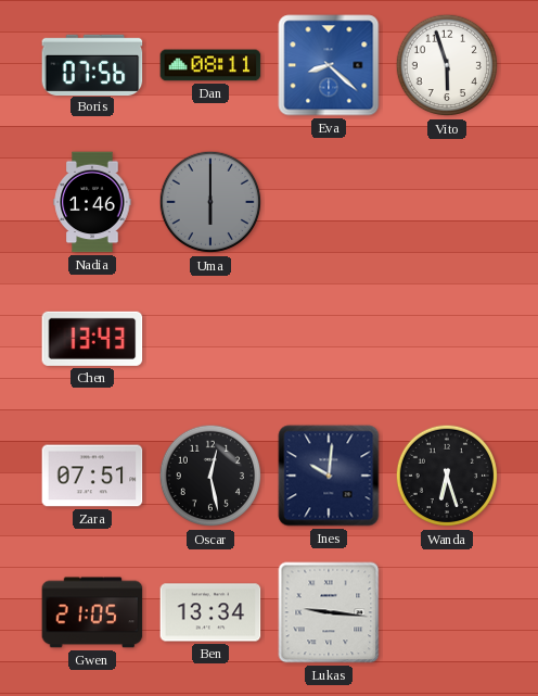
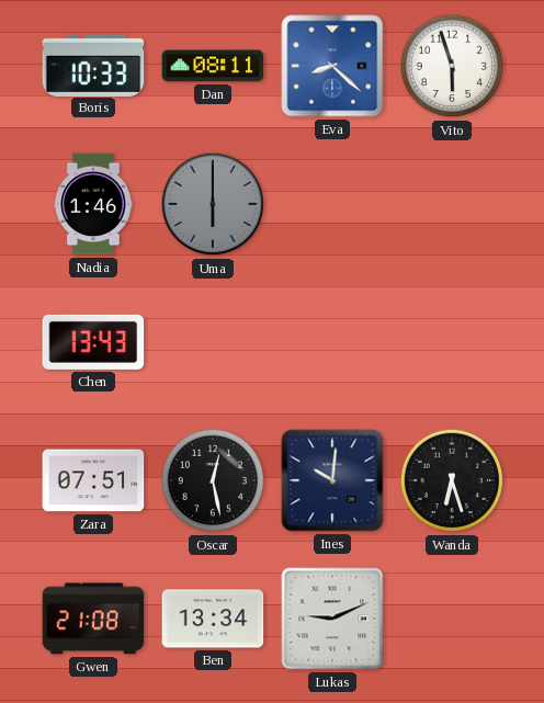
Boris: 07:56 -> 10:33 (93, 65)
Gwen: 21:05 -> 21:08 (93, 619)
Lukas: 9:16 -> 9:11 (332, 619)
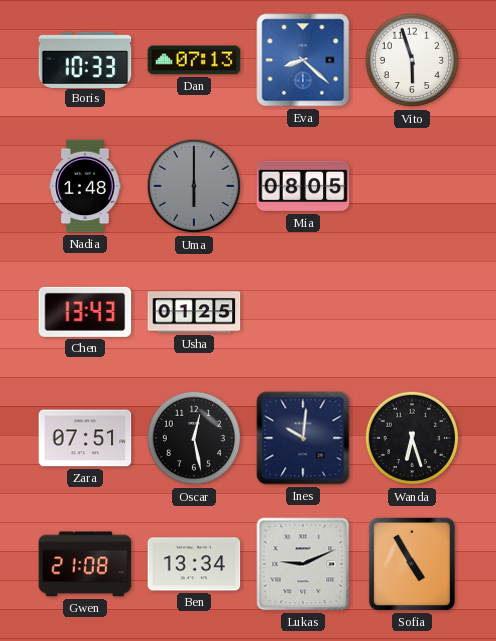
Dan: 08:11 -> 07:13 (194, 60)
Nadia: 1:46 -> 1:48 (85, 186)
Mia: none -> 08:05 (303, 186)
Usha: none -> 01:25 (194, 312)
Sofia: none -> 4:55 (412, 564)
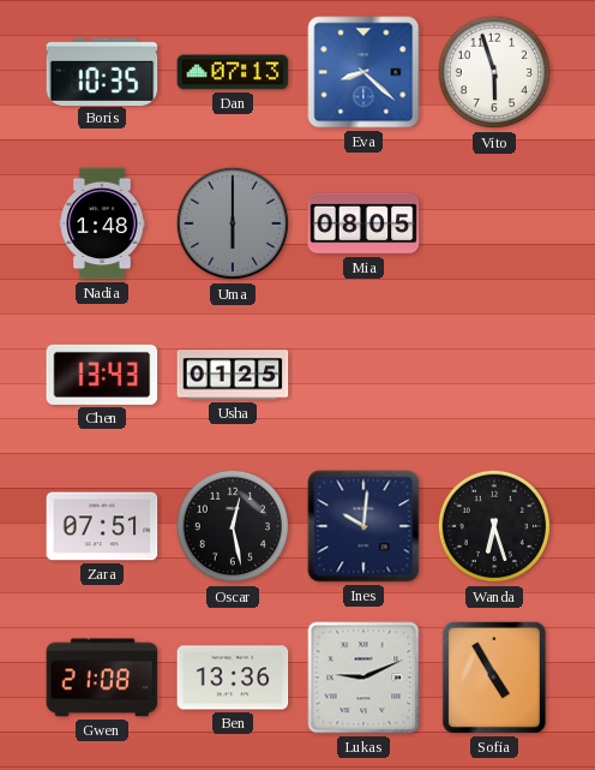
Boris: 10:33 -> 10:35 (102, 71)
Ben: 13:34 -> 13:36 (233, 678)
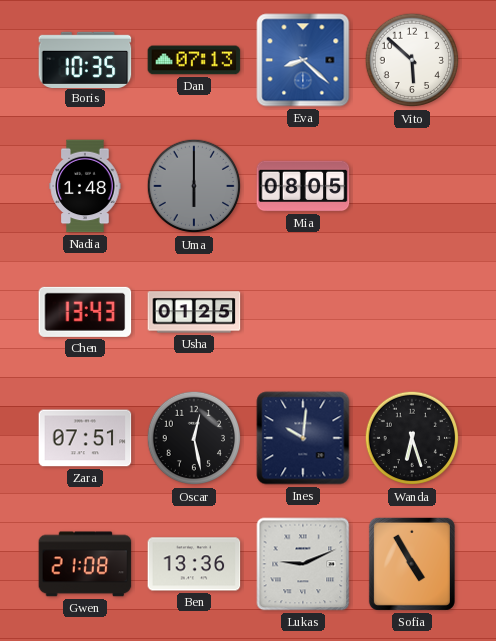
Vito: 5:57 -> 5:52 (412, 60)
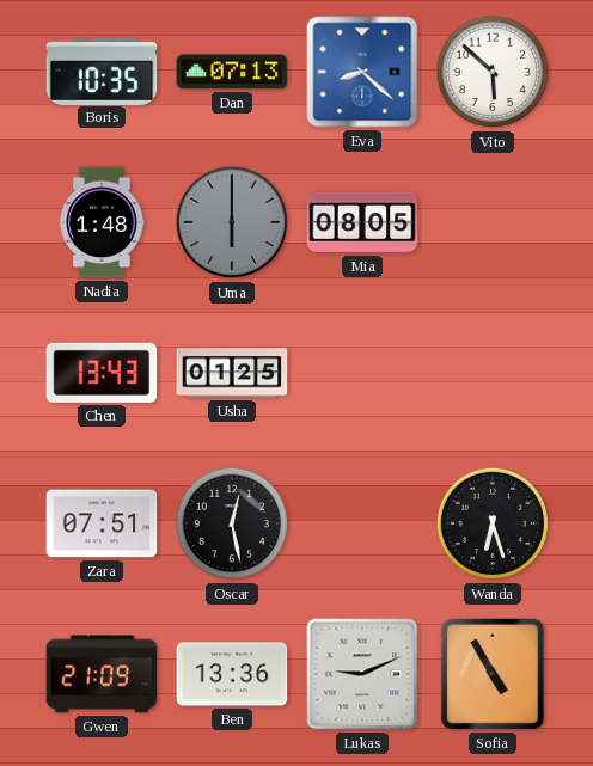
Ines: 10:01 -> none (303, 438)
Gwen: 21:08 -> 21:09 (102, 674)
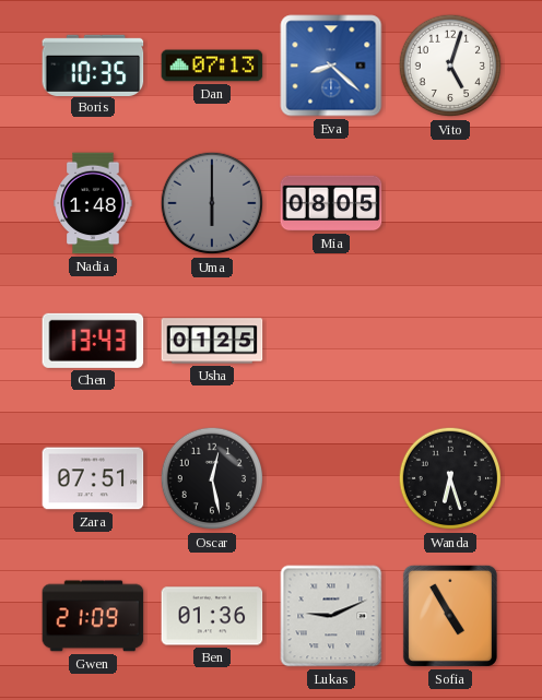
Vito: 5:52 -> 5:03 (450, 66)
Ben: 13:36 -> 01:36 (212, 616)
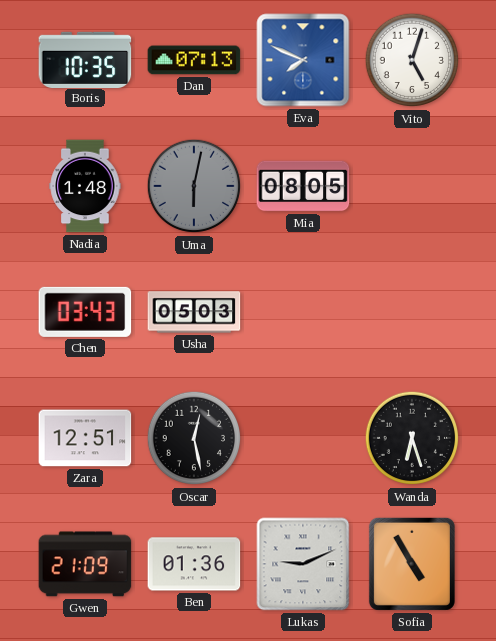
Eva: 8:22 -> 7:49 (303, 60)
Uma: 6:00 -> 6:02 (194, 186)
Chen: 13:43 -> 03:43 (85, 312)
Usha: 01:25 -> 05:03 (194, 312)
Zara: 07:51 -> 12:51 (85, 438)
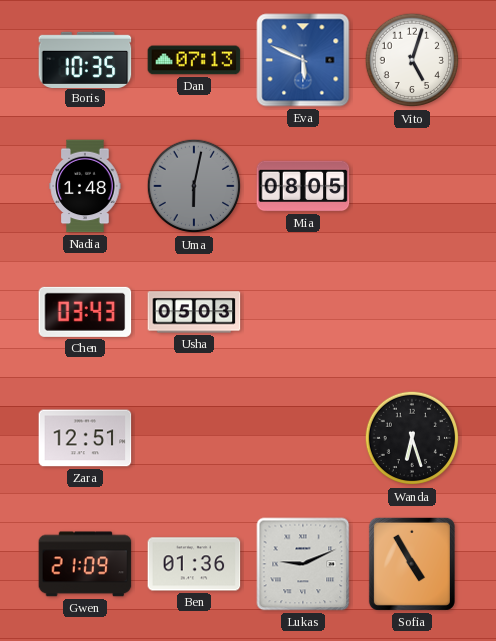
Eva: 7:49 -> 5:49 (303, 60)
Oscar: 12:28 -> none (194, 438)
